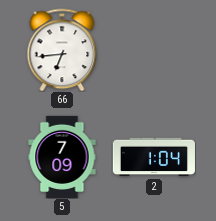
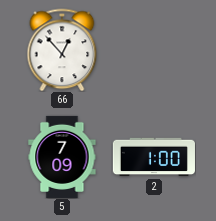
66: 6:44 -> 12:53 (62, 50)
2: 1:04 -> 1:00 (154, 157)
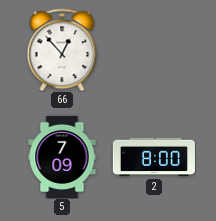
2: 1:00 -> 8:00 (154, 157)
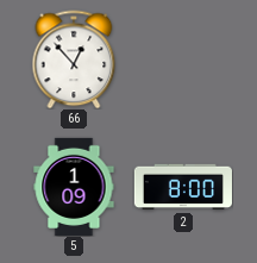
5: 7:09 -> 1:09 (74, 187)
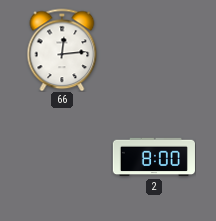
66: 12:53 -> 12:14 (62, 50)
5: 1:09 -> none (74, 187)
